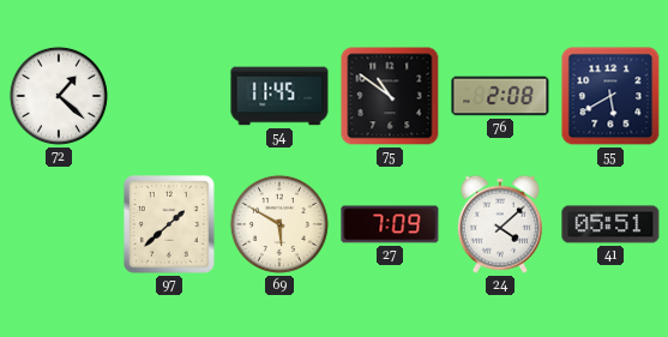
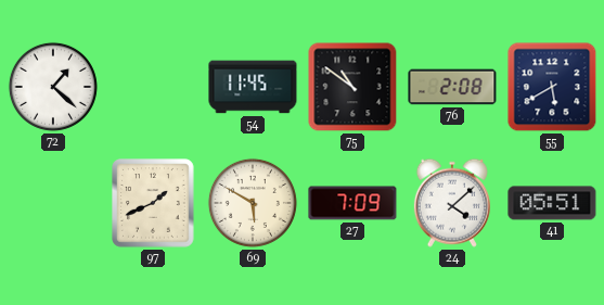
97: 1:38 -> 1:41 (153, 203)
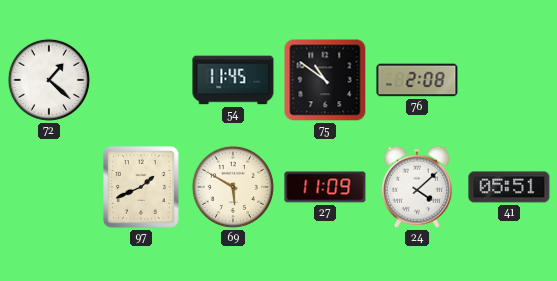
55: 5:40 -> none (552, 87)
27: 7:09 -> 11:09 (325, 187)
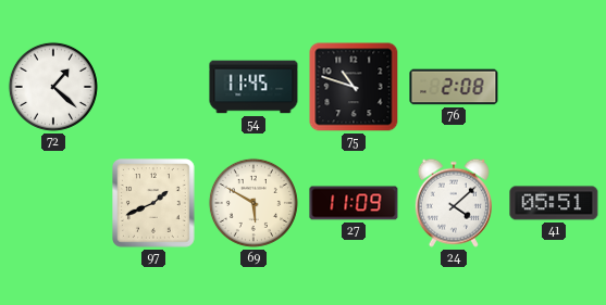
75: 10:51 -> 10:48 (354, 87)
